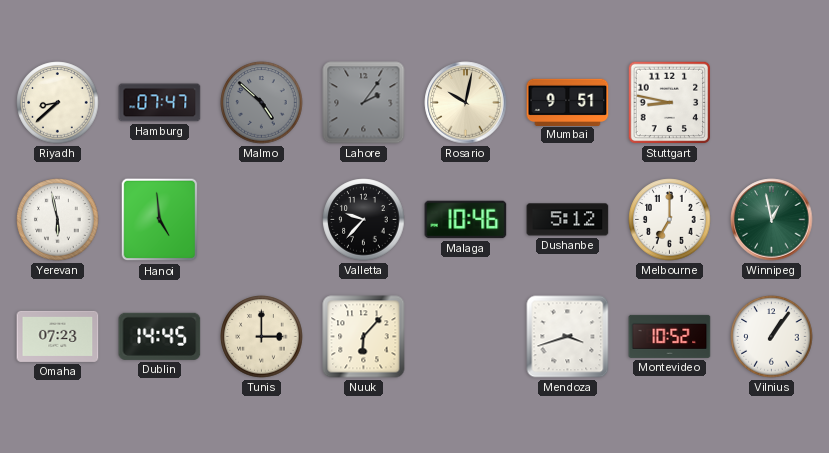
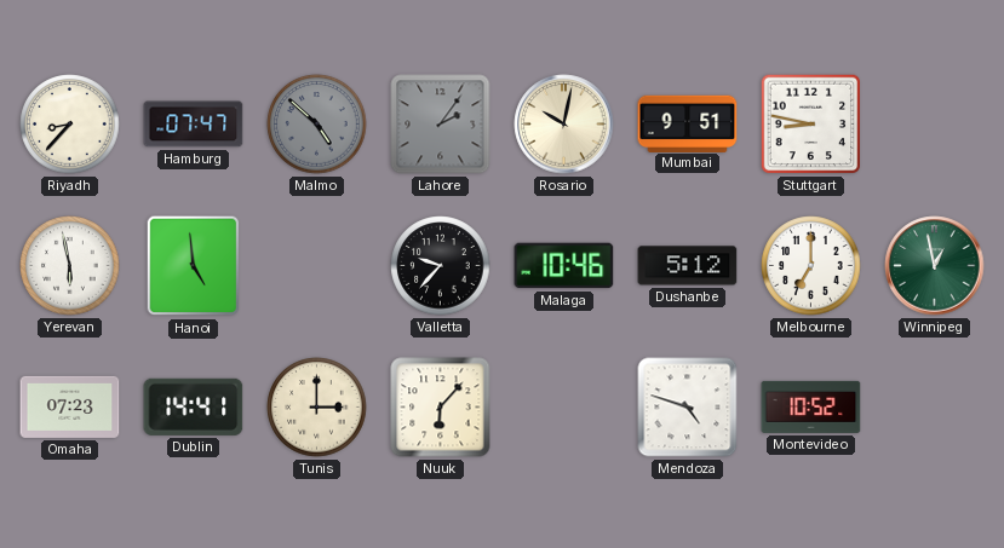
Riyadh: 8:38 -> 8:37 (70, 125)
Dublin: 14:45 -> 14:41 (194, 406)
Mendoza: 3:42 -> 4:48 (688, 408)
Vilnius: 1:06 -> none (772, 337)
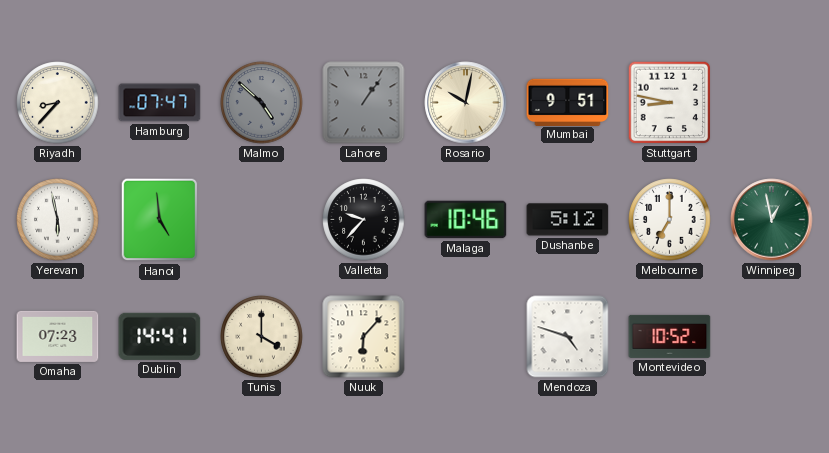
Lahore: 2:06 -> 1:06 (364, 103)
Tunis: 3:00 -> 4:00 (262, 337)
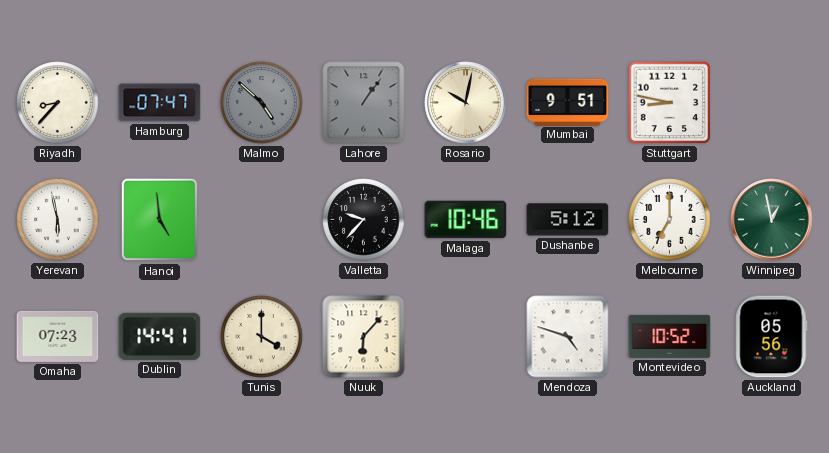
Auckland: none -> 05:56 (772, 337)
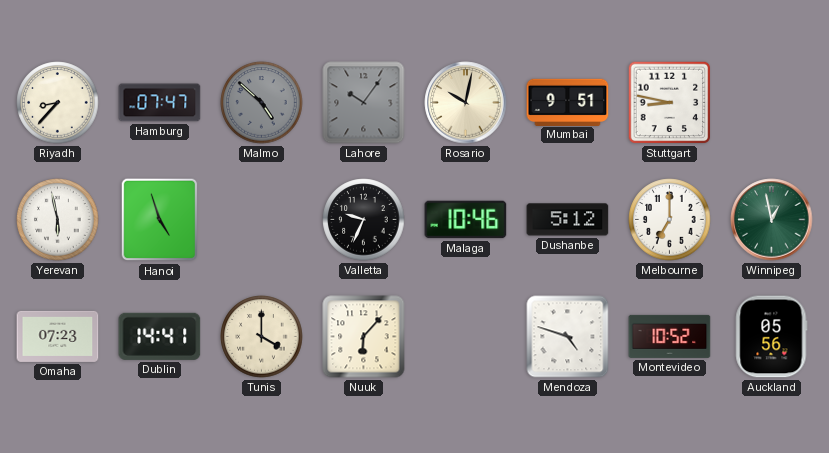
Lahore: 1:06 -> 10:06 (364, 103)
Hanoi: 4:59 -> 4:57 (160, 220)
Valletta: 9:37 -> 9:34 (364, 220)
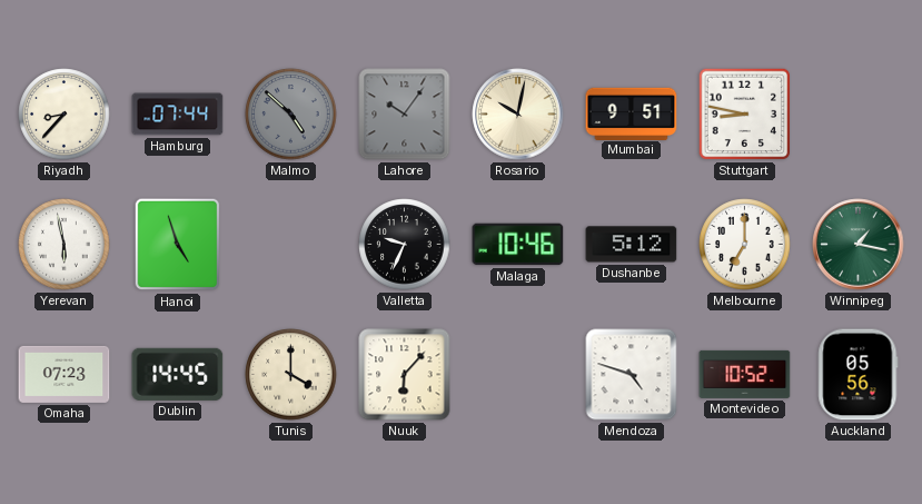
Hamburg: 07:47 -> 07:44 (178, 115)
Winnipeg: 12:58 -> 1:17 (859, 245)
Dublin: 14:41 -> 14:45 (178, 374)
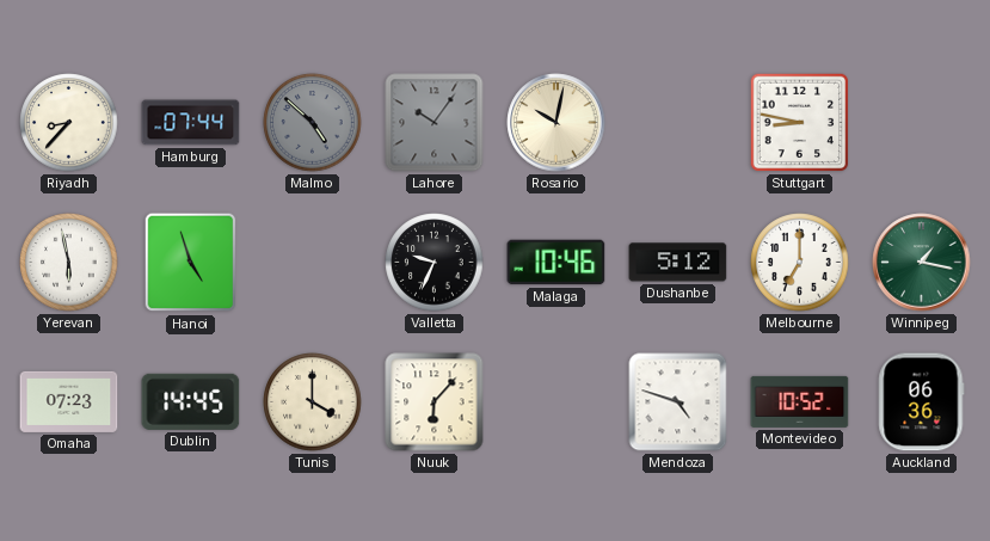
Mumbai: 9:51 -> none (632, 113)
Auckland: 05:56 -> 06:36 (922, 402)
